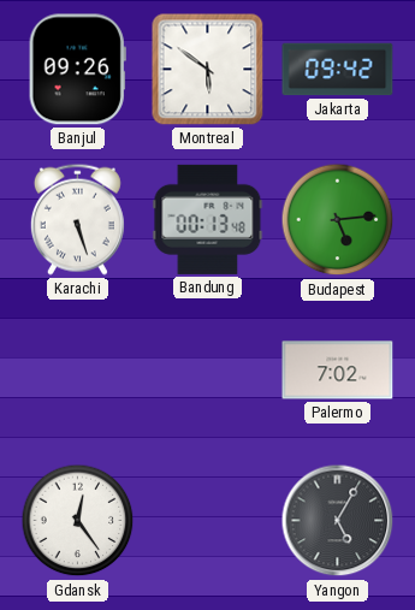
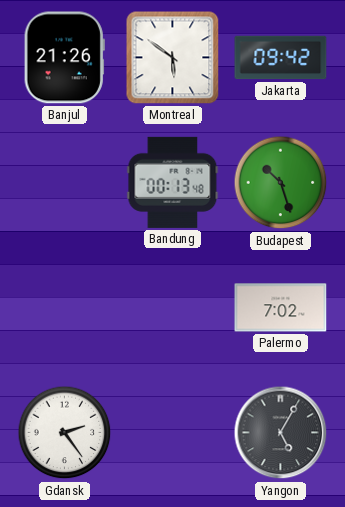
Banjul: 09:26 -> 21:26 (64, 58)
Karachi: 5:27 -> none (77, 219)
Budapest: 5:14 -> 10:27 (281, 183)
Gdansk: 12:24 -> 2:24 (65, 433)
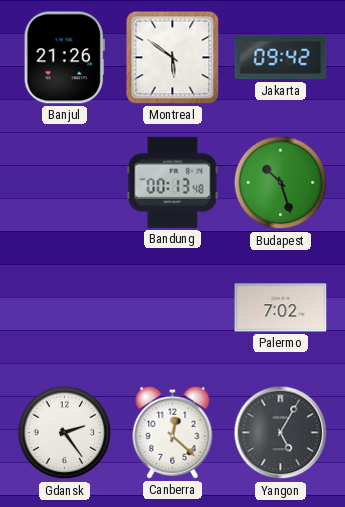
Canberra: none -> 12:22 (173, 432)
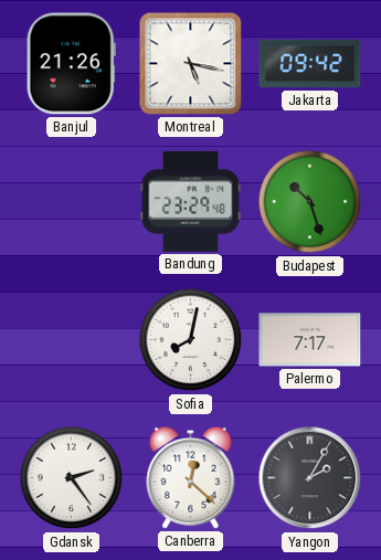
Montreal: 5:51 -> 5:17 (191, 64)
Bandung: 00:13 -> 23:29 (191, 201)
Sofia: none -> 8:02 (191, 340)
Palermo: 7:02 -> 7:17 (310, 340)
Yangon: 5:05 -> 2:05 (310, 478)
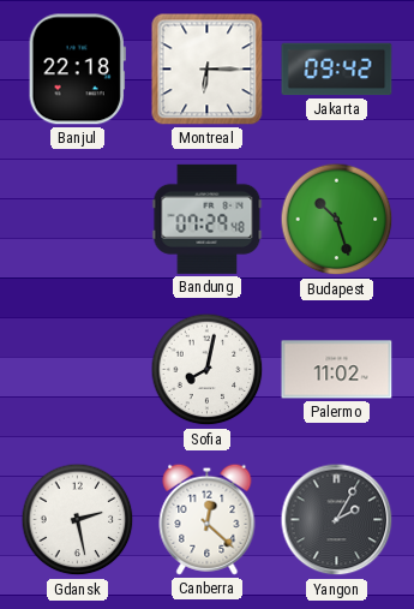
Banjul: 21:26 -> 22:18 (77, 70)
Montreal: 5:17 -> 6:15 (208, 70)
Bandung: 23:29 -> 07:29 (208, 219)
Palermo: 7:17 -> 11:02 (337, 370)
Gdansk: 2:24 -> 2:28 (78, 520)
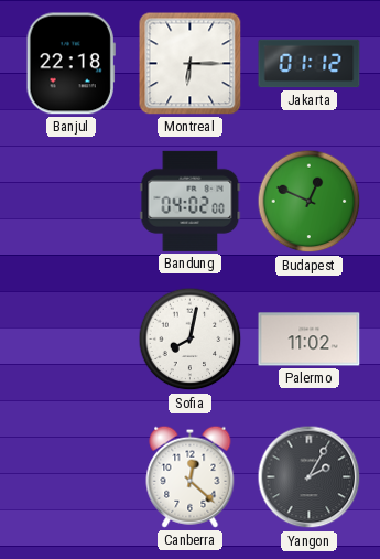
Jakarta: 09:42 -> 01:12 (310, 64)
Bandung: 07:29 -> 04:02 (191, 201)
Budapest: 10:27 -> 12:49 (310, 202)
Gdansk: 2:28 -> none (78, 520)
